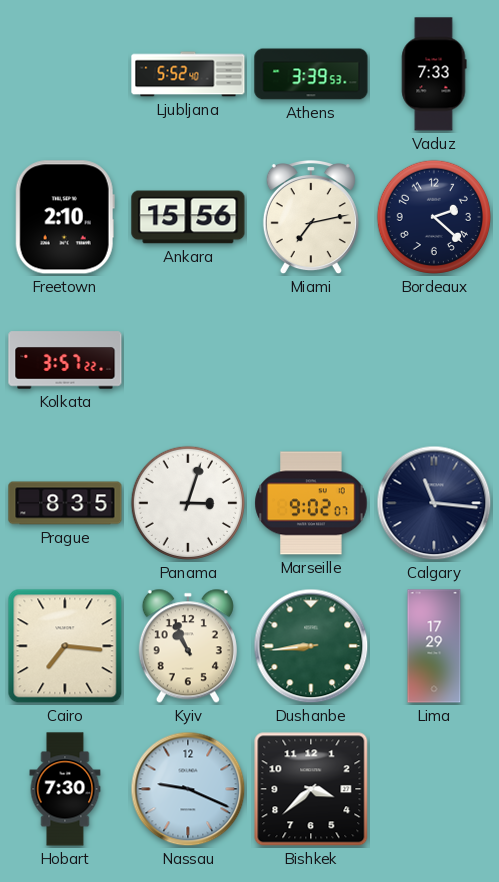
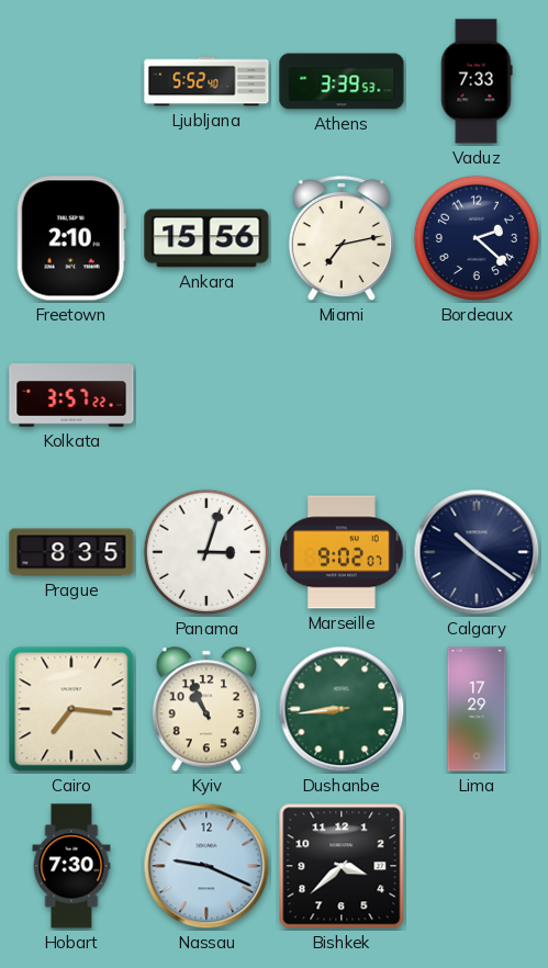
Calgary: 11:16 -> 10:21 (477, 552)
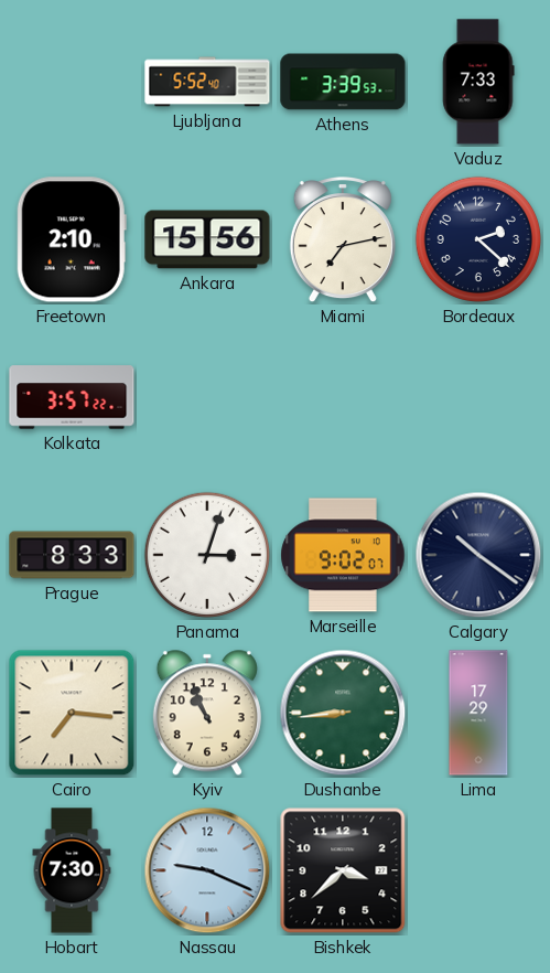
Prague: 8:35 -> 8:33 (72, 555)
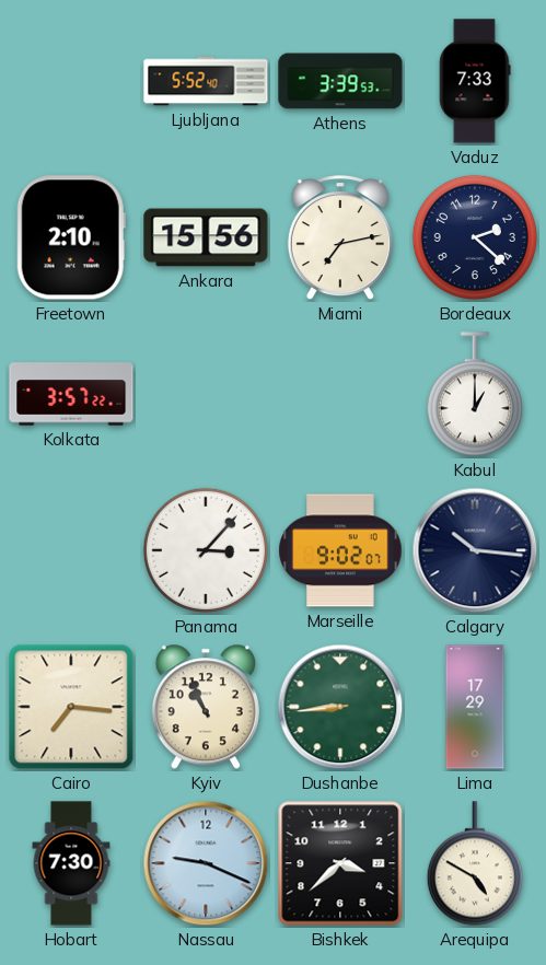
Kabul: none -> 1:00 (475, 394)
Prague: 8:33 -> none (72, 555)
Panama: 3:03 -> 3:07 (206, 550)
Calgary: 10:21 -> 10:16 (475, 550)
Arequipa: none -> 4:50 (475, 863)
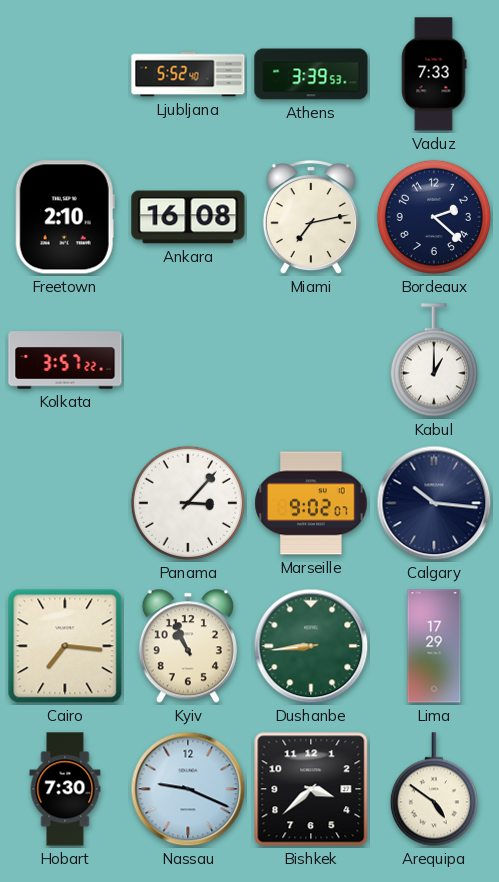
Ankara: 15:56 -> 16:08 (188, 217)
Arequipa: 4:50 -> 4:51 (434, 789)
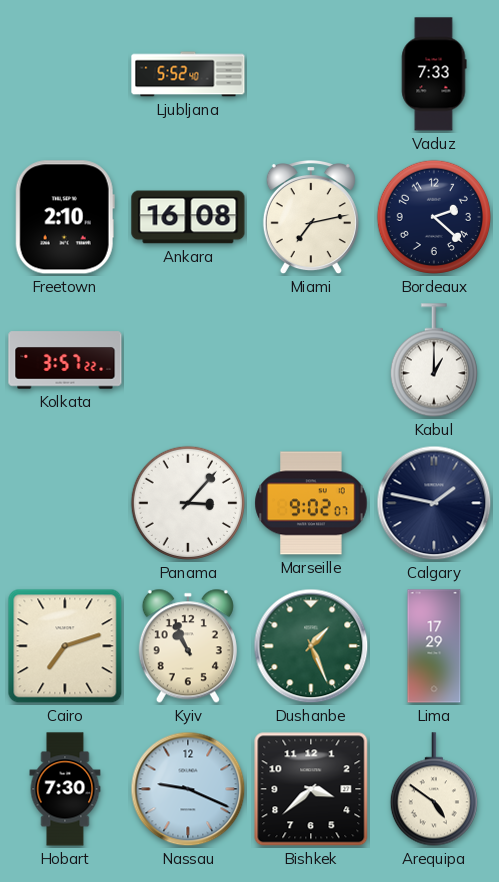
Athens: 3:39 -> none (311, 74)
Calgary: 10:16 -> 1:47 (434, 503)
Cairo: 7:16 -> 7:12 (65, 646)
Dushanbe: 8:44 -> 1:26 (311, 646)
